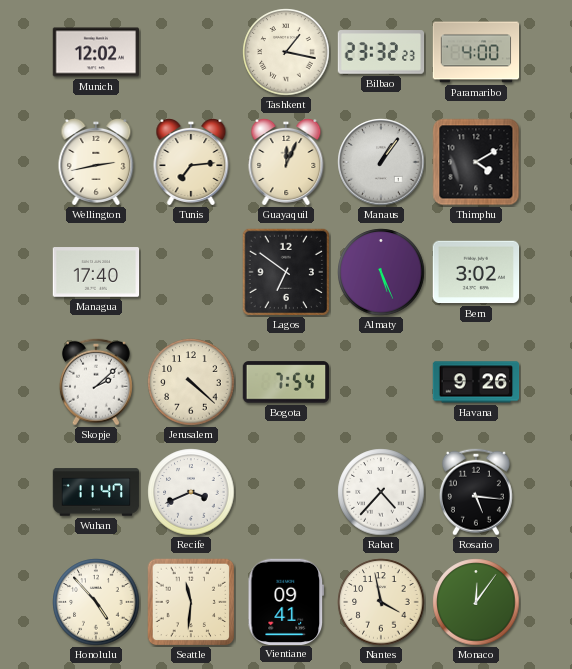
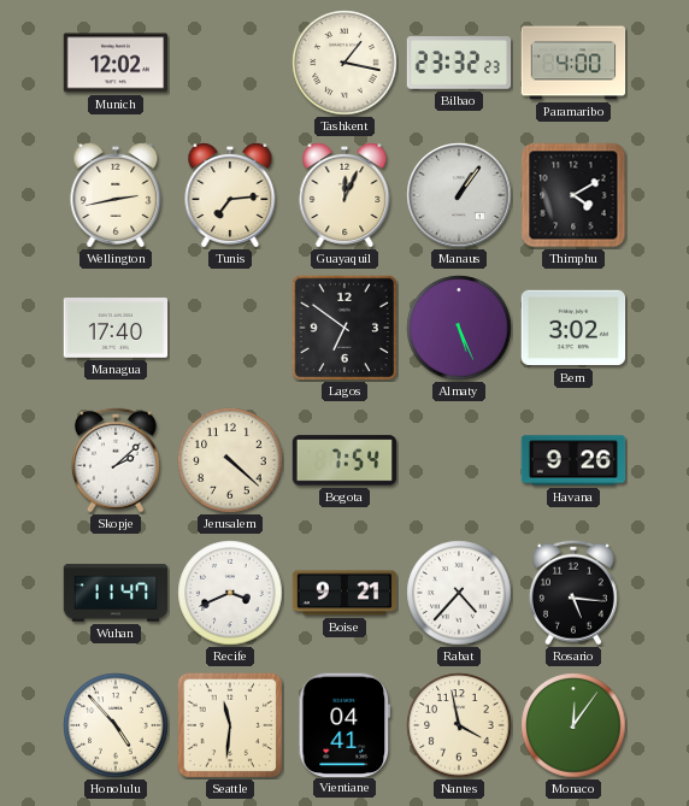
Boise: none -> 9:21 (344, 593)
Vientiane: 09:41 -> 04:41 (344, 724)
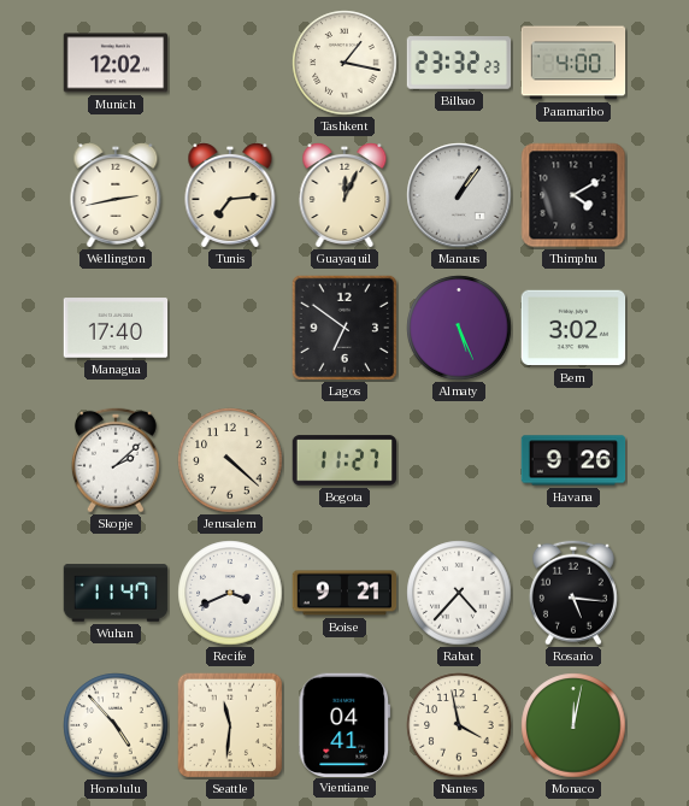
Bogota: 7:54 -> 11:27 (344, 460)
Monaco: 12:06 -> 12:02 (573, 725)
